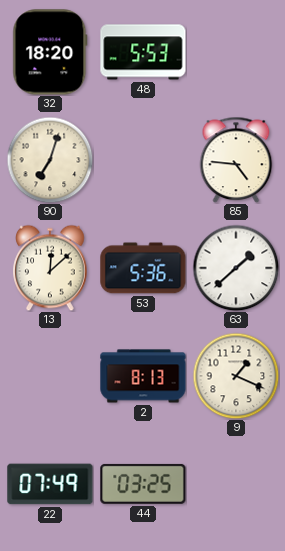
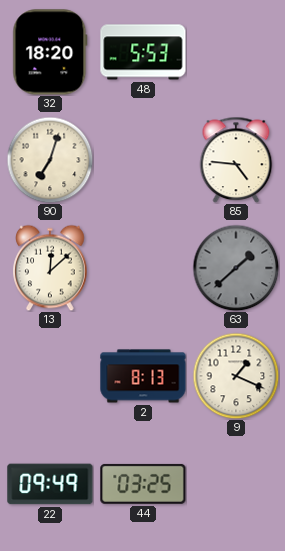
53: 5:36 -> none (143, 268)
63 dial: white -> grey (236, 268)
22: 07:49 -> 09:49 (50, 484)
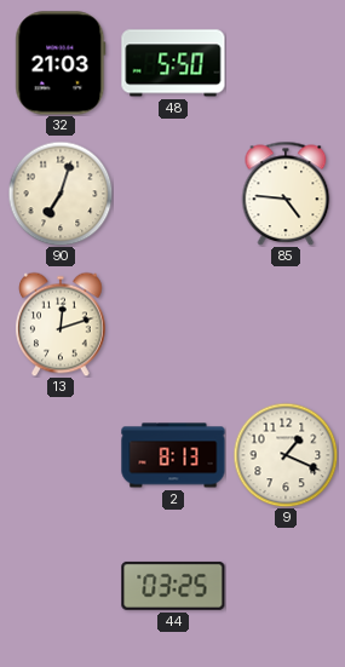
32: 18:20 -> 21:03 (61, 63)
48: 5:53 -> 5:50 (173, 63)
13: 12:08 -> 12:12 (61, 324)
63: 1:38 -> none (236, 268)
22: 09:49 -> none (50, 484)
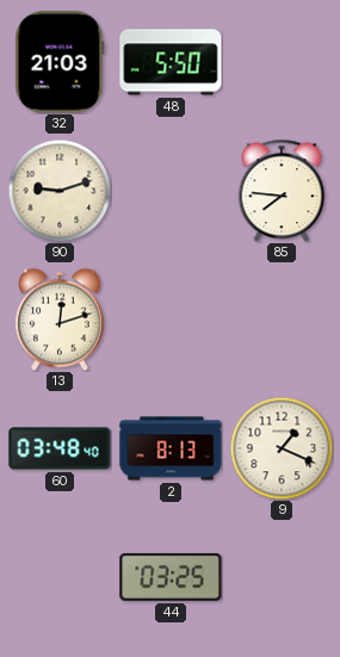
90: 7:03 -> 9:12 (60, 191)
85: 4:46 -> 7:46 (282, 191)
60: none -> 03:48 (60, 448)
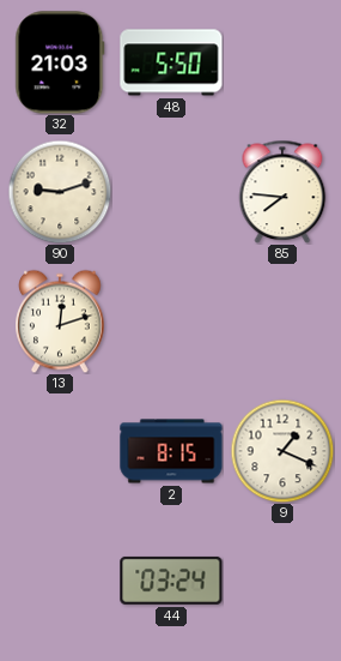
60: 03:48 -> none (60, 448)
2: 8:13 -> 8:15 (171, 451)
44: 03:25 -> 03:24 (171, 581)
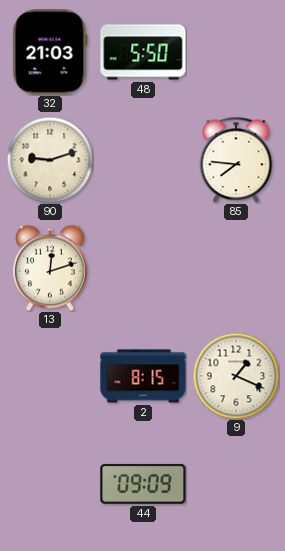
44: 03:24 -> 09:09 (143, 484)
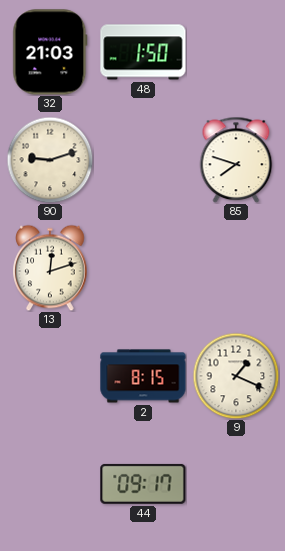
48: 5:50 -> 1:50 (143, 52)
85: 7:46 -> 7:48 (236, 160)
44: 09:09 -> 09:17 (143, 484)
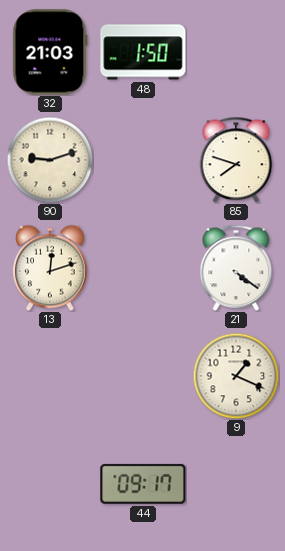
21: none -> 4:21 (236, 268)
2: 8:15 -> none (143, 376)
